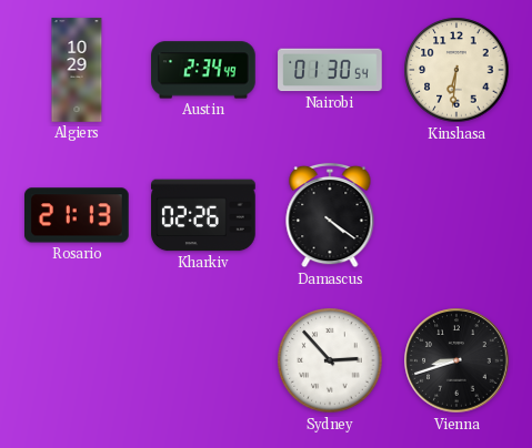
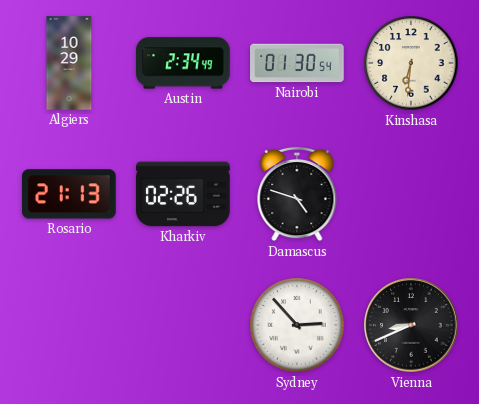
Damascus: 4:21 -> 4:48 (297, 194)
Vienna: 8:42 -> 8:41 (411, 325)
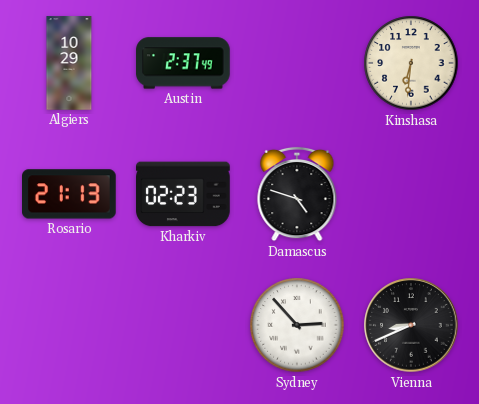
Austin: 2:34 -> 2:37 (183, 63)
Nairobi: 01:30 -> none (297, 63)
Kharkiv: 02:26 -> 02:23 (183, 194)
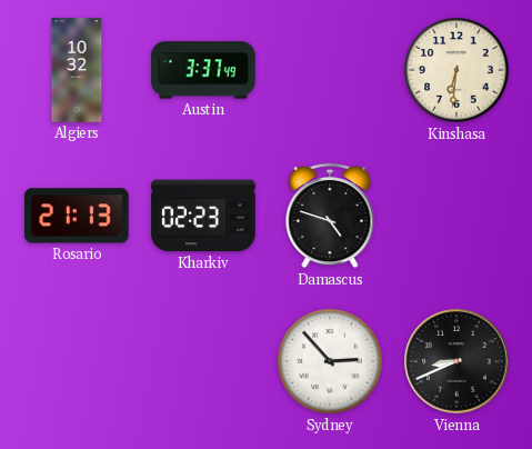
Algiers: 10:29 -> 10:32 (77, 70)
Austin: 2:37 -> 3:37 (203, 70)
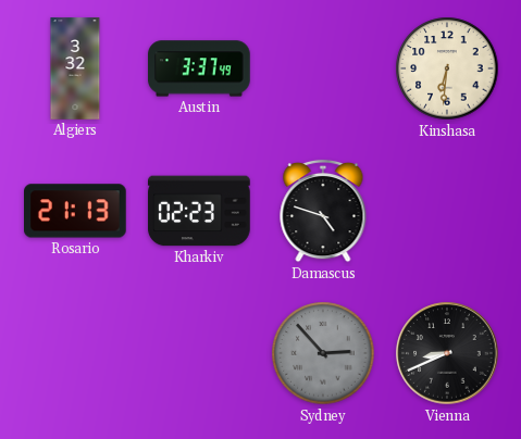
Algiers: 10:32 -> 3:32 (75, 68)
Sydney dial: white -> grey (323, 353)
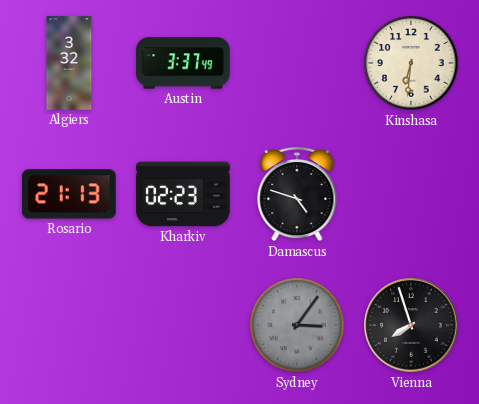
Sydney: 2:53 -> 3:06 (297, 325)
Vienna: 8:41 -> 7:57 (411, 325)
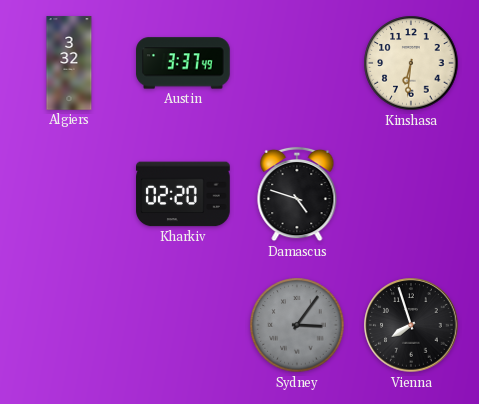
Rosario: 21:13 -> none (70, 194)
Kharkiv: 02:23 -> 02:20 (183, 194)
